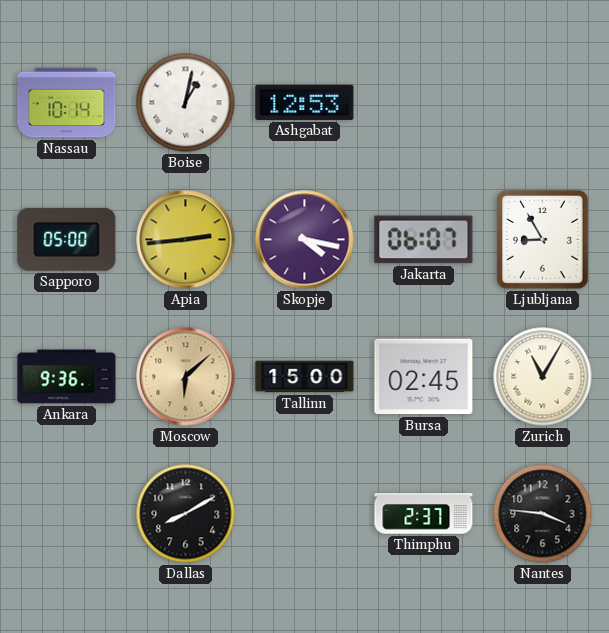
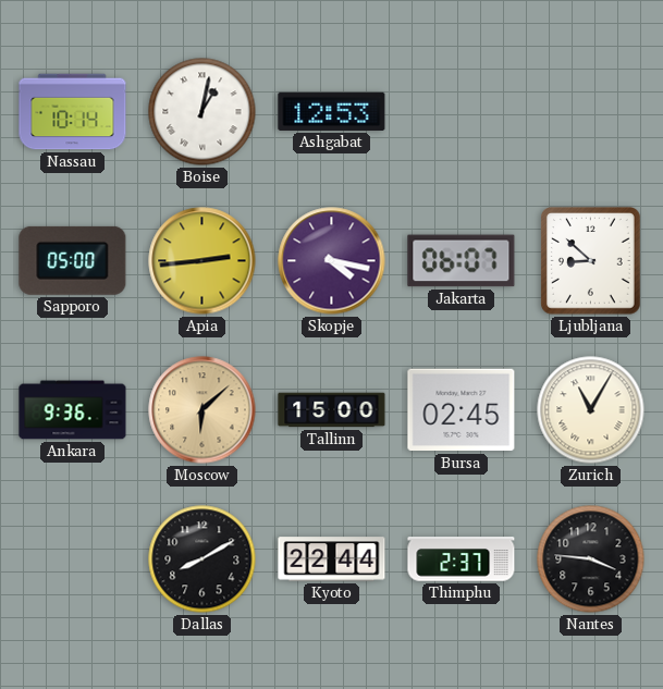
Ljubljana: 8:55 -> 8:52 (591, 261)
Kyoto: none -> 22:44 (332, 559)
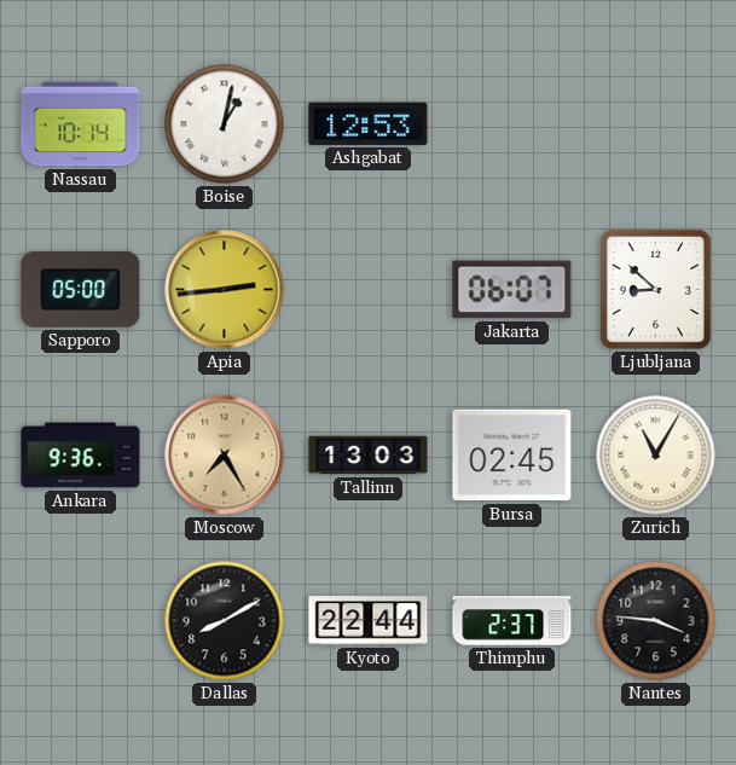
Skopje: 4:17 -> none (332, 261)
Moscow: 6:08 -> 7:25 (225, 456)
Tallinn: 15:00 -> 13:03 (369, 456)
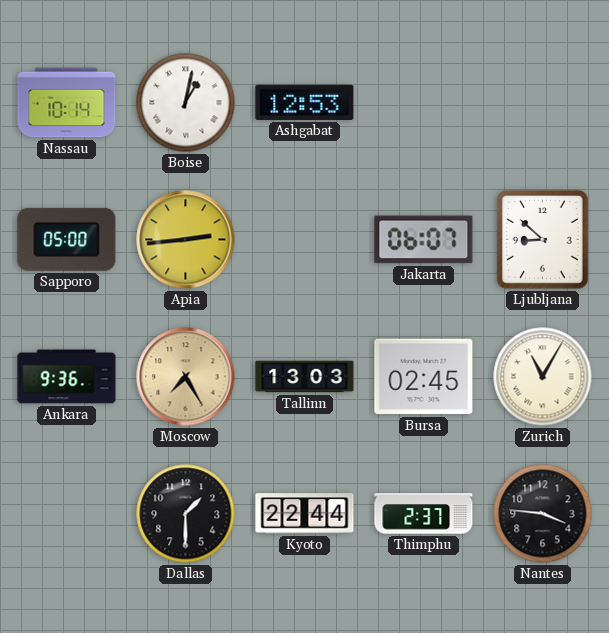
Dallas: 8:10 -> 1:30 (186, 514)
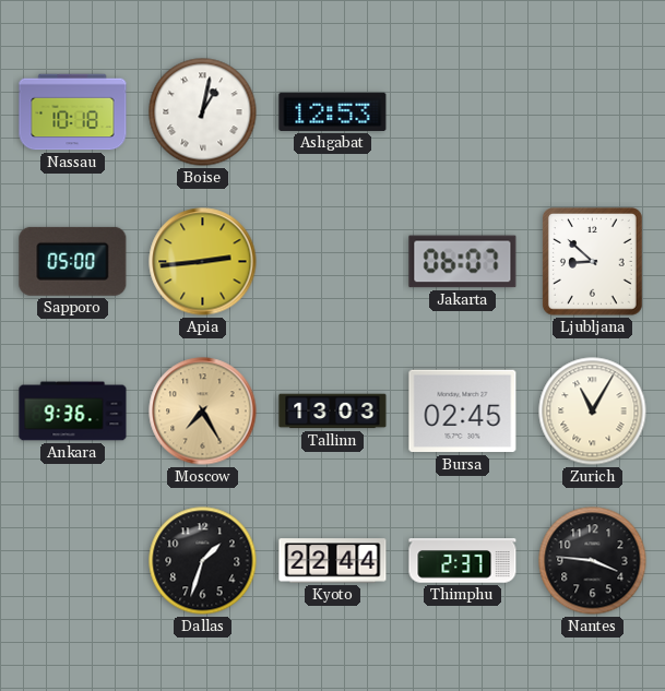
Nassau: 10:14 -> 10:18 (73, 112)
Dallas: 1:30 -> 1:33 (203, 561)
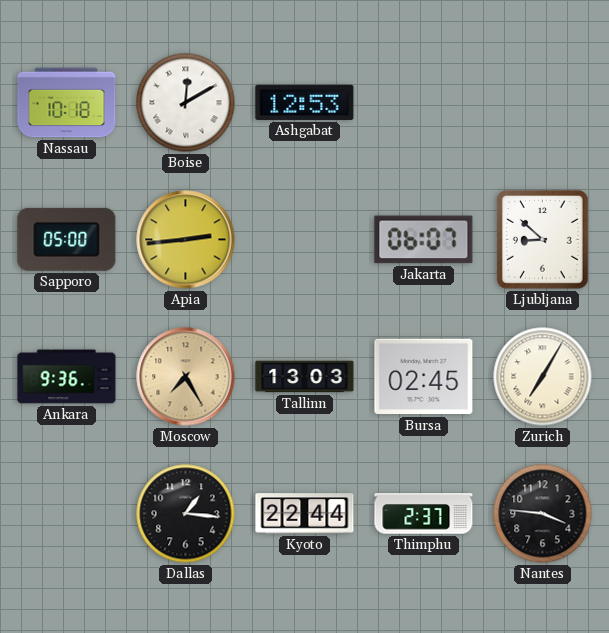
Boise: 1:02 -> 12:10 (186, 103)
Zurich: 11:05 -> 7:05 (543, 377)
Dallas: 1:33 -> 1:16 (186, 514)
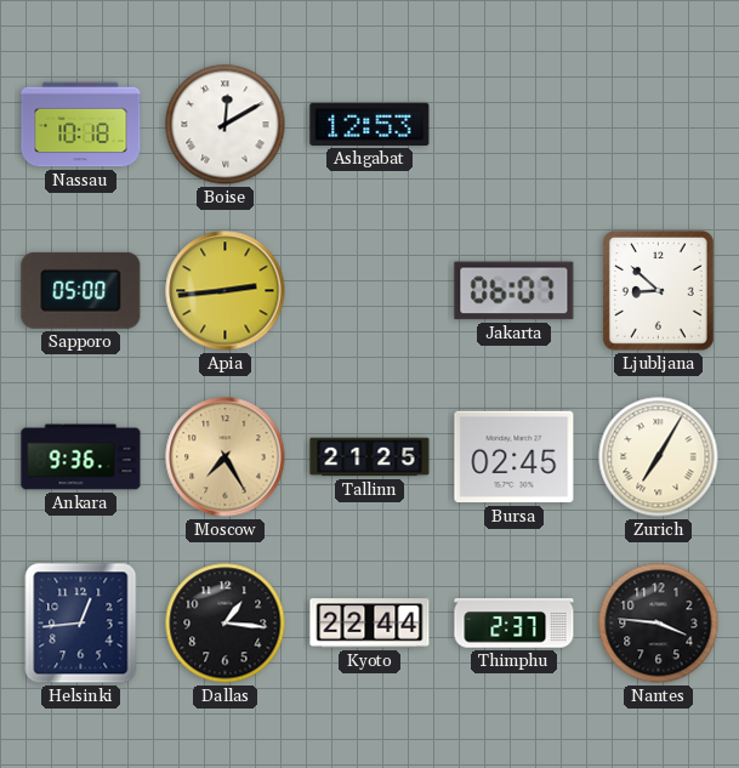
Tallinn: 13:03 -> 21:25 (370, 457)
Helsinki: none -> 12:44 (81, 624)
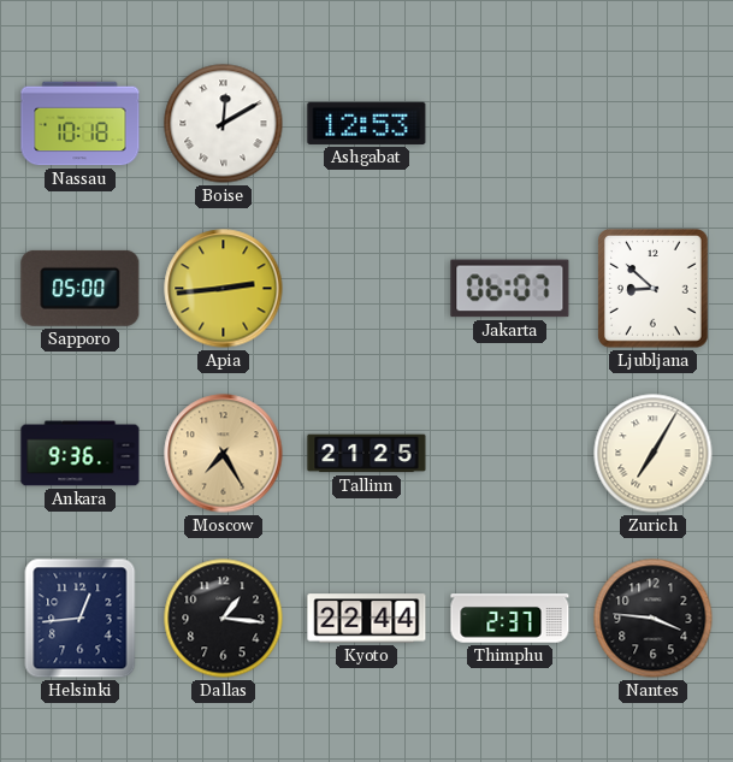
Bursa: 02:45 -> none (515, 457)
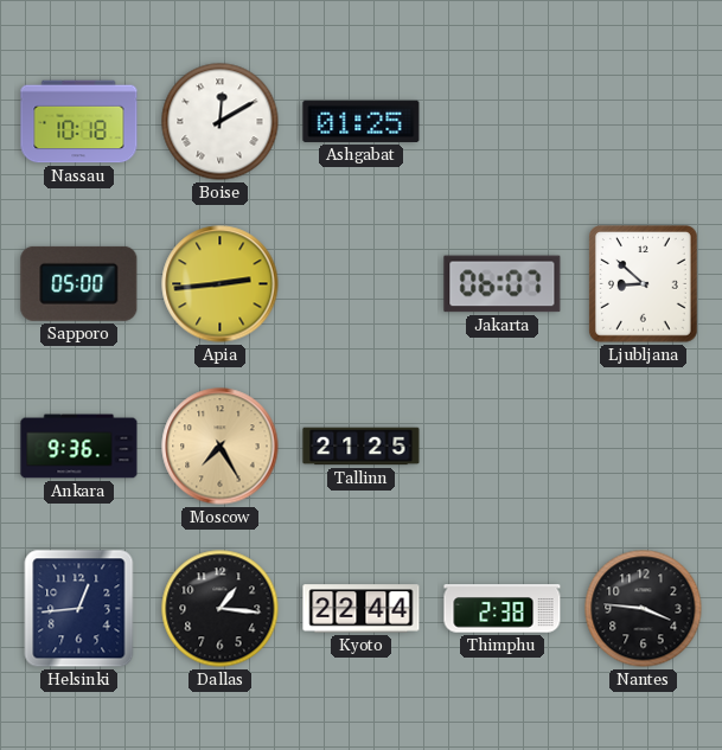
Ashgabat: 12:53 -> 01:25 (362, 121)
Zurich: 7:05 -> none (654, 454)
Thimphu: 2:37 -> 2:38 (503, 609)
